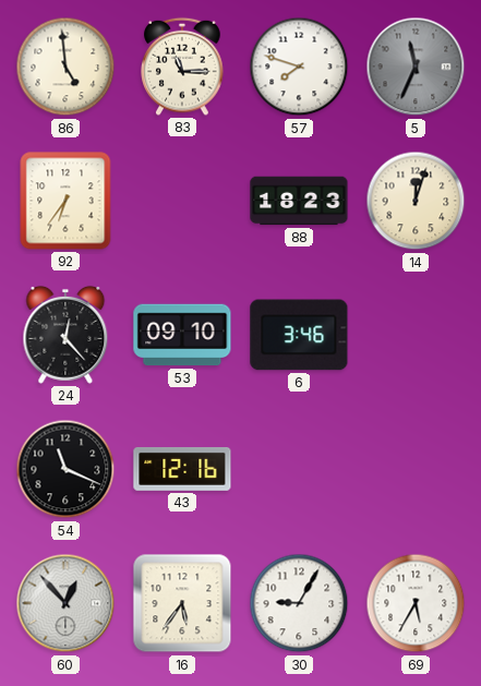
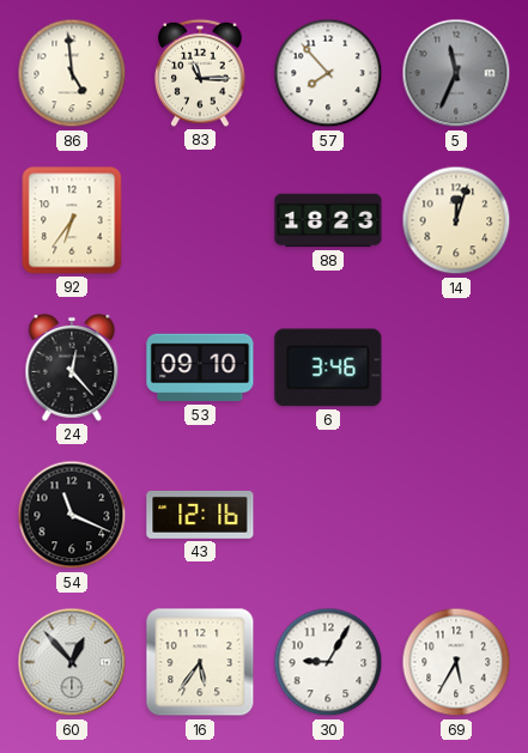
57: 7:48 -> 7:53 (328, 73)
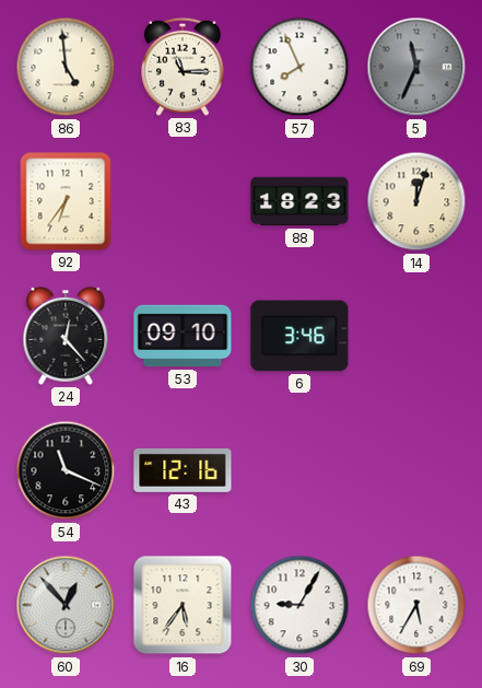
57: 7:53 -> 7:56 (299, 67)
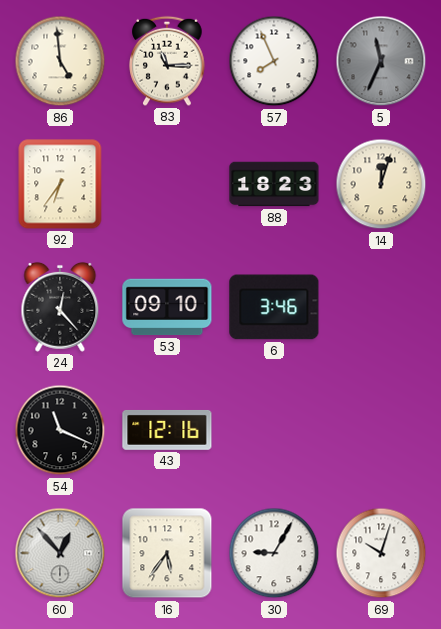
69: 5:35 -> 10:03 (381, 553)
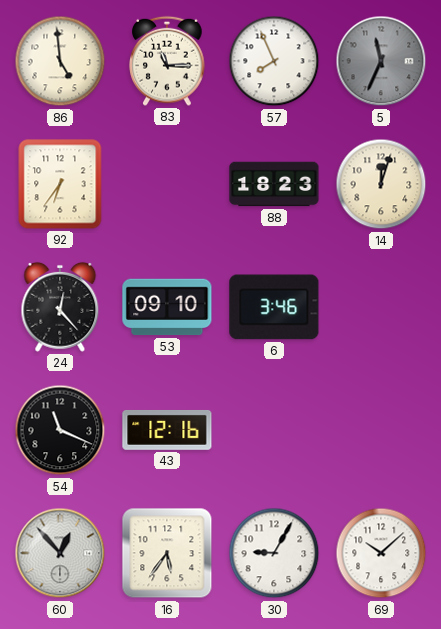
69: 10:03 -> 10:08 (381, 553)
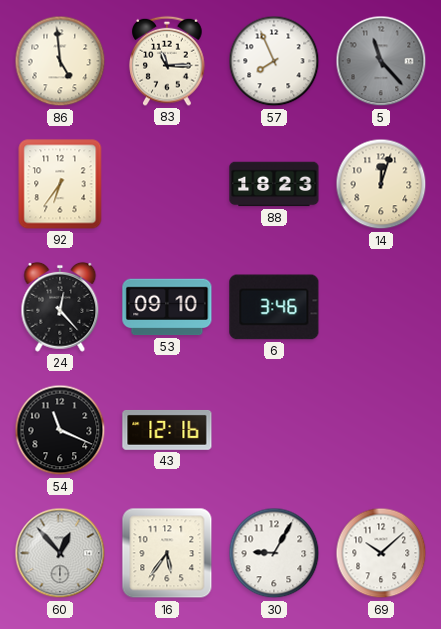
5: 11:34 -> 11:23 (381, 61)
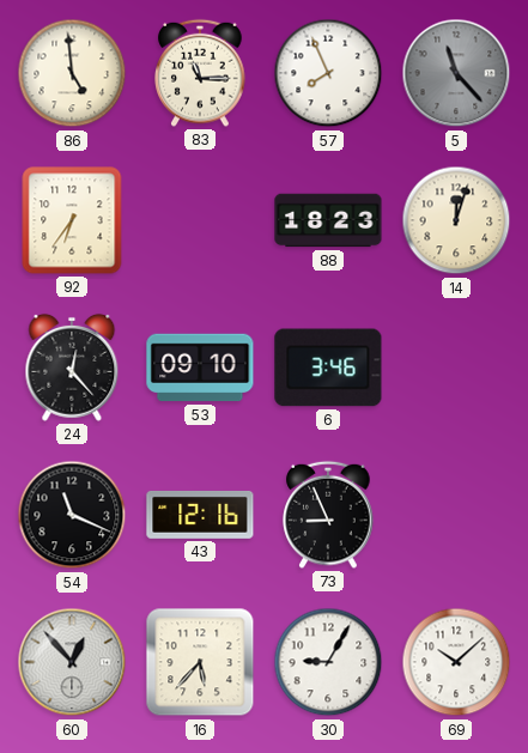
73: none -> 8:56 (328, 515)
16: 5:36 -> 5:37 (200, 662)
